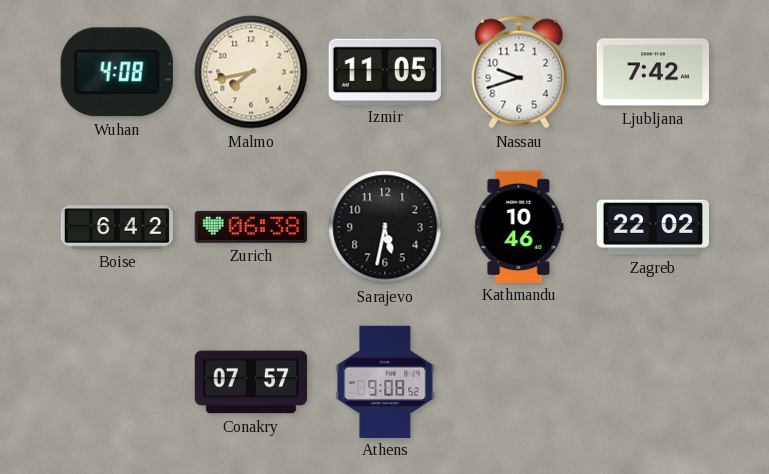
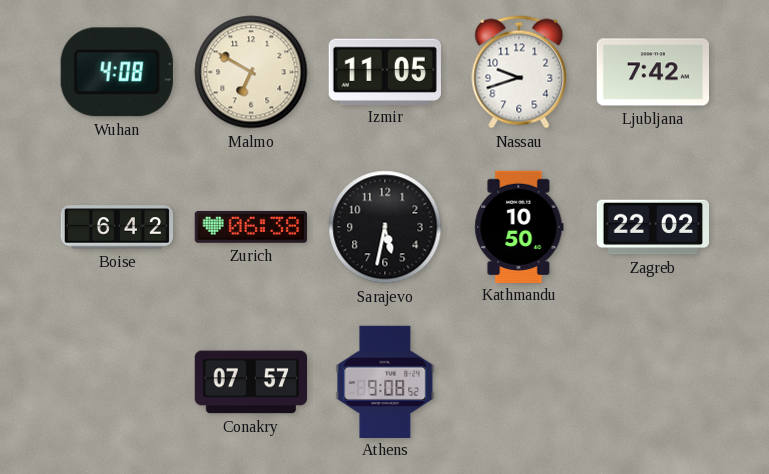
Malmo: 7:43 -> 6:50 (251, 72)
Kathmandu: 10:46 -> 10:50 (519, 226)
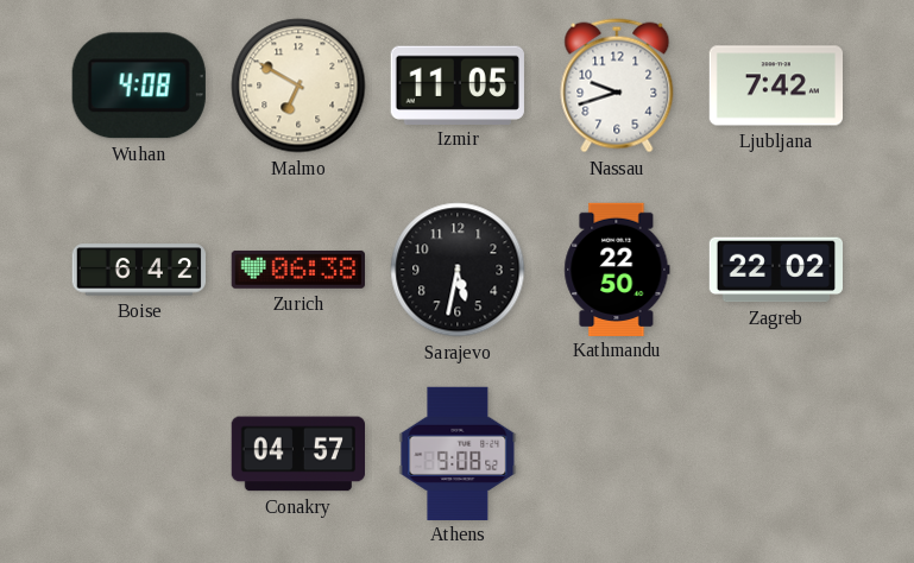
Kathmandu: 10:50 -> 22:50 (617, 268)
Conakry: 07:57 -> 04:57 (297, 454)
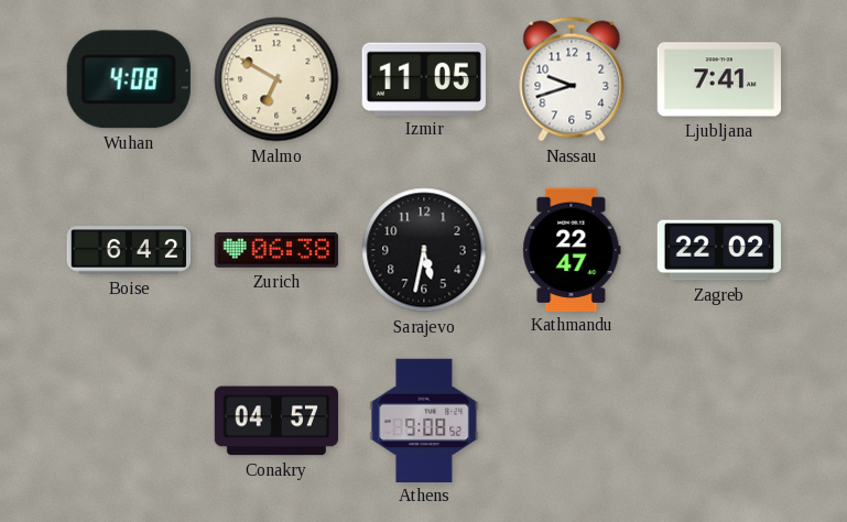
Ljubljana: 7:42 -> 7:41 (718, 79)
Kathmandu: 22:50 -> 22:47 (572, 249)
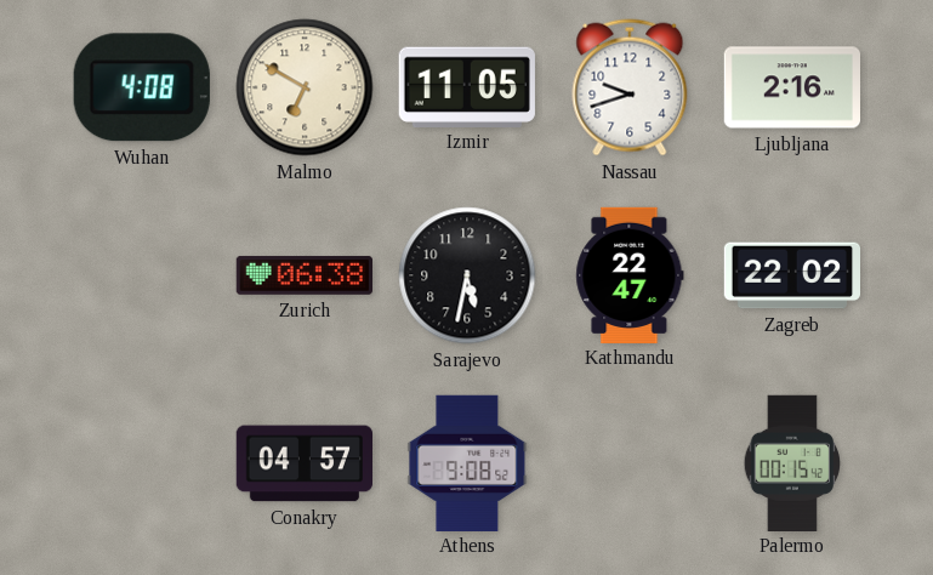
Ljubljana: 7:41 -> 2:16 (791, 87)
Boise: 6:42 -> none (128, 250)
Palermo: none -> 00:15 (791, 462)
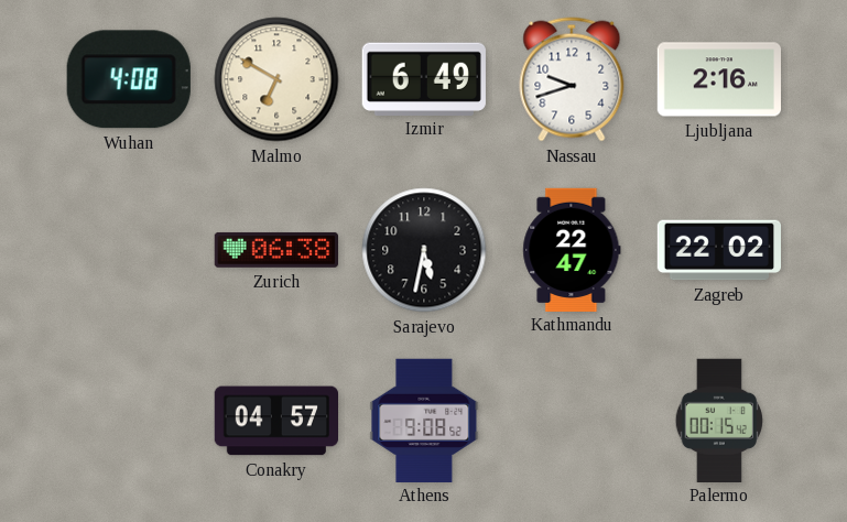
Izmir: 11:05 -> 6:49 (424, 78)
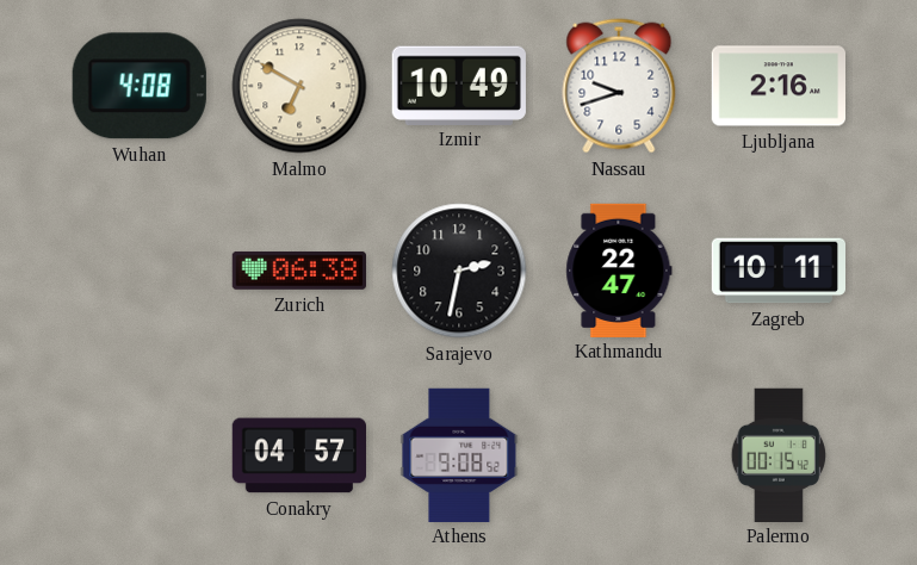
Izmir: 6:49 -> 10:49 (459, 85)
Sarajevo: 5:32 -> 2:32 (459, 271)
Zagreb: 22:02 -> 10:11 (777, 271)
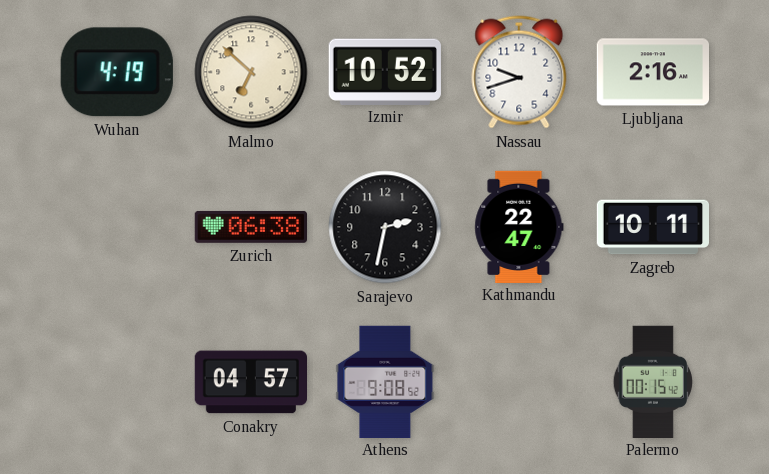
Wuhan: 4:08 -> 4:19 (117, 72)
Malmo: 6:50 -> 6:52 (251, 72)
Izmir: 10:49 -> 10:52 (385, 71)
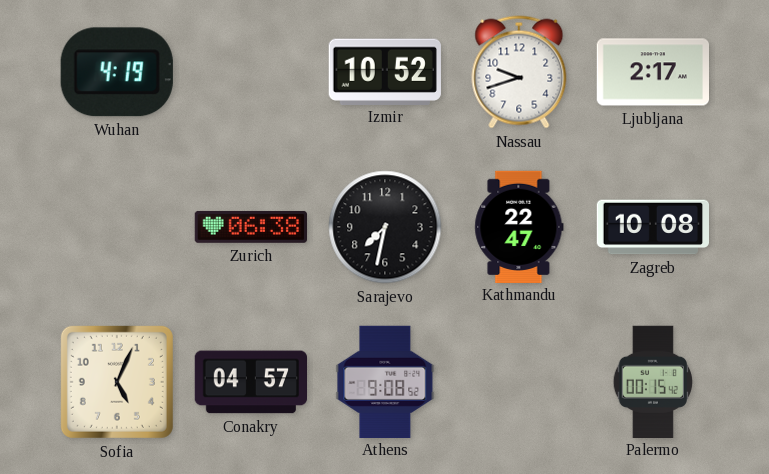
Malmo: 6:52 -> none (251, 72)
Ljubljana: 2:16 -> 2:17 (652, 72)
Sarajevo: 2:32 -> 7:32 (385, 227)
Zagreb: 10:11 -> 10:08 (652, 227)
Sofia: none -> 5:04 (117, 382)
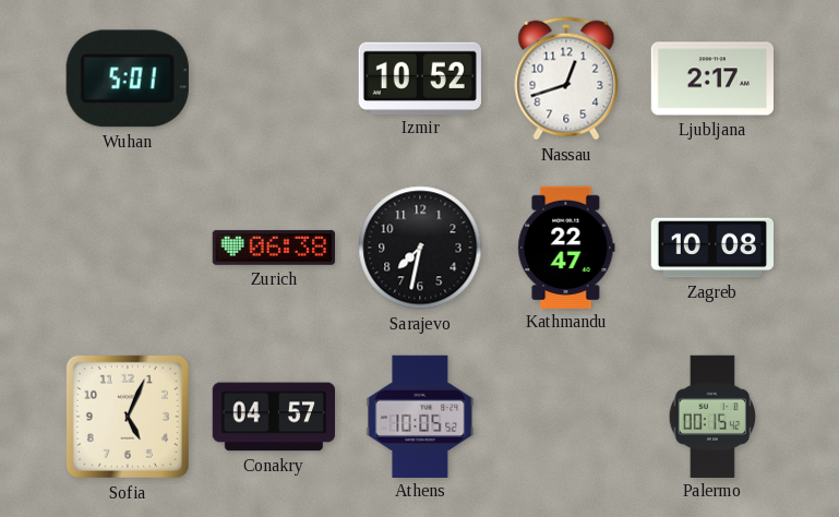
Wuhan: 4:19 -> 5:01 (128, 79)
Nassau: 9:42 -> 12:42 (566, 79)
Athens: 9:08 -> 10:05 (420, 416)
